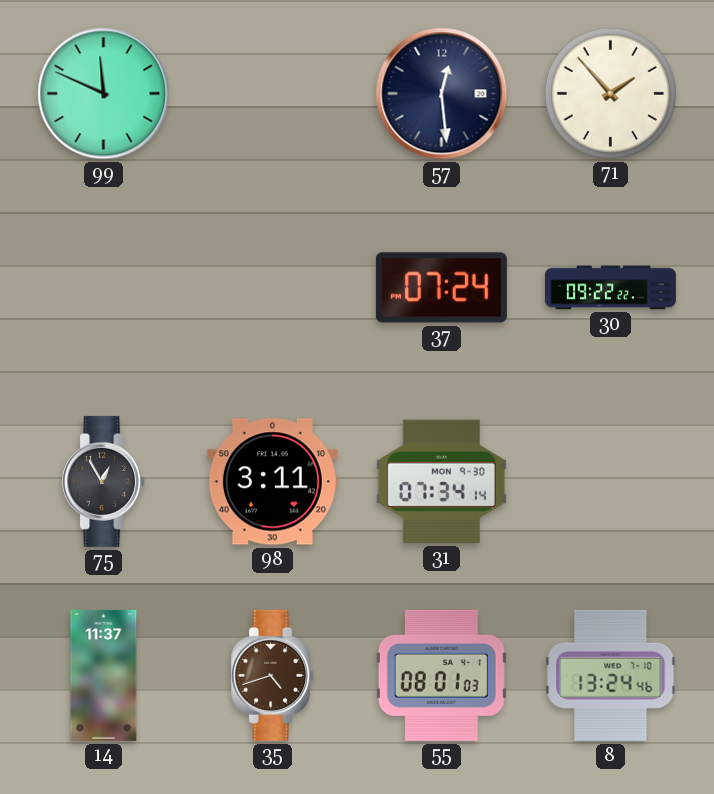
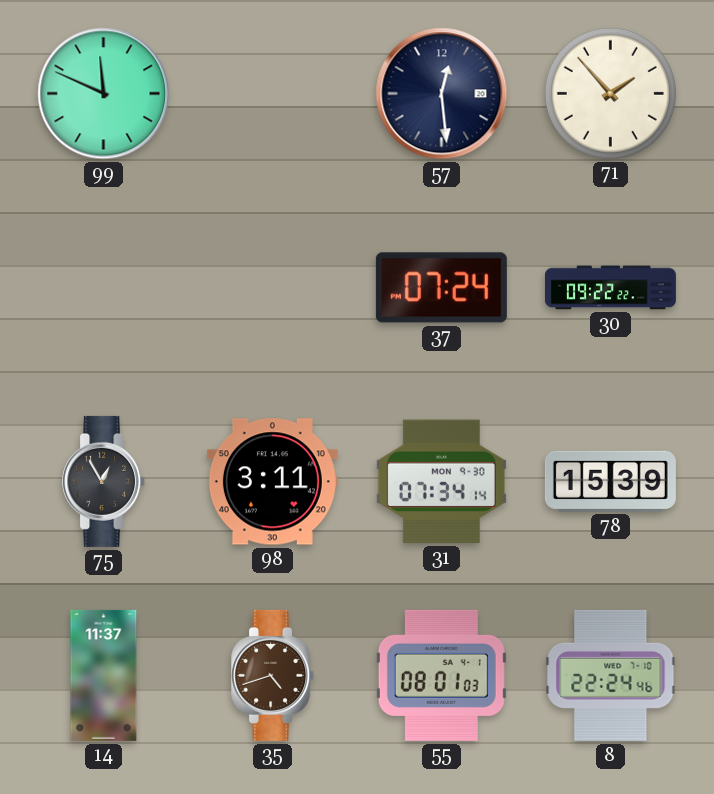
78: none -> 15:39 (610, 481)
8: 13:24 -> 22:24 (611, 675)
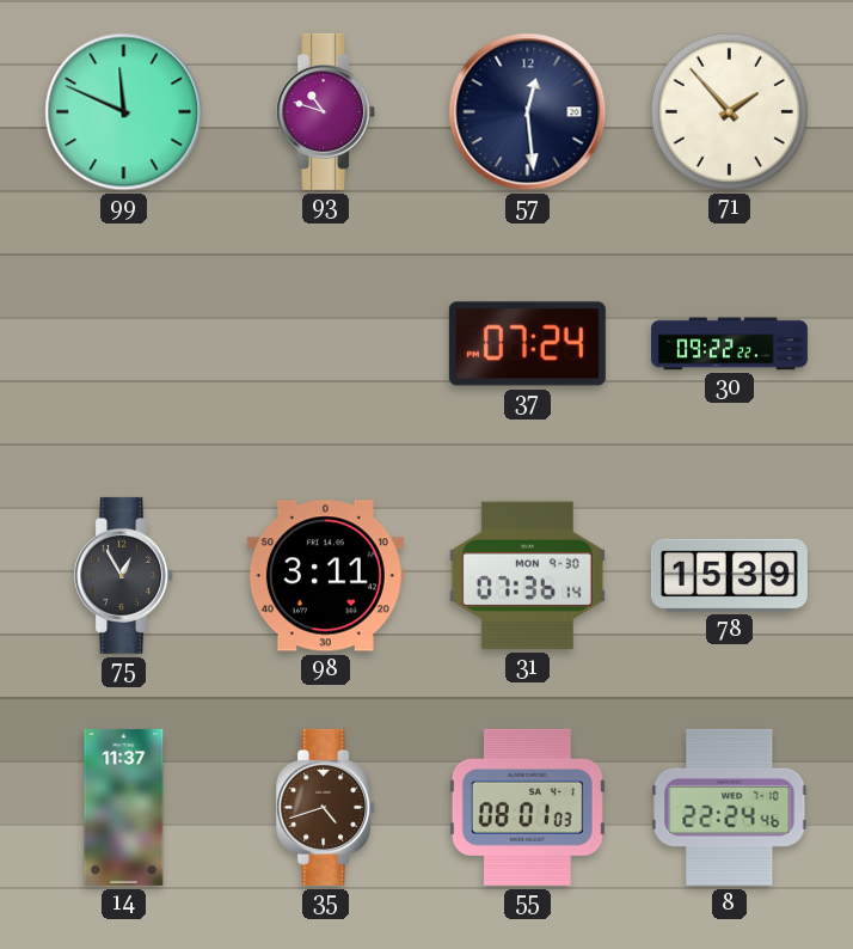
93: none -> 10:48 (326, 111)
31: 07:34 -> 07:36 (527, 576)
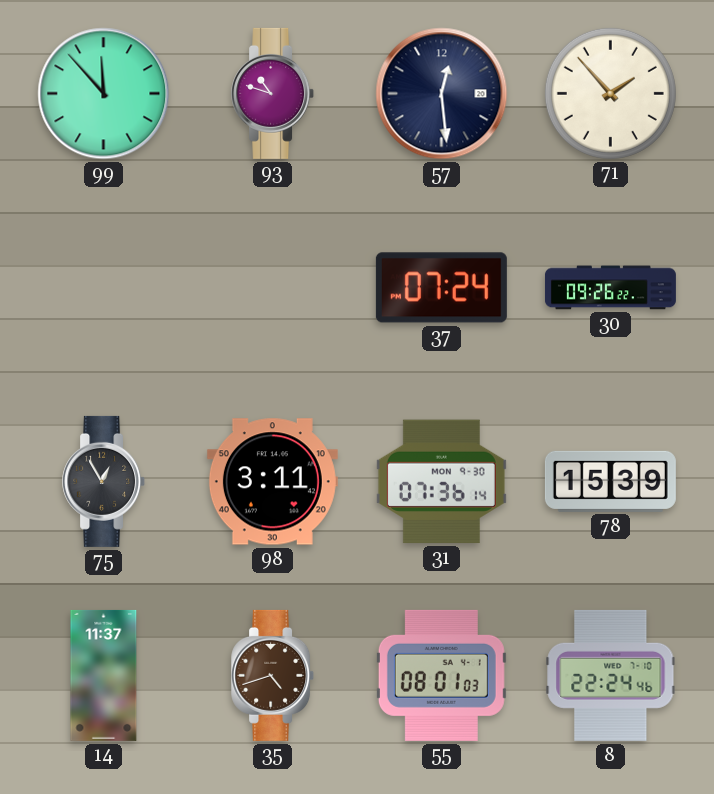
99: 11:49 -> 11:53 (104, 94)
30: 09:22 -> 09:26 (610, 288)
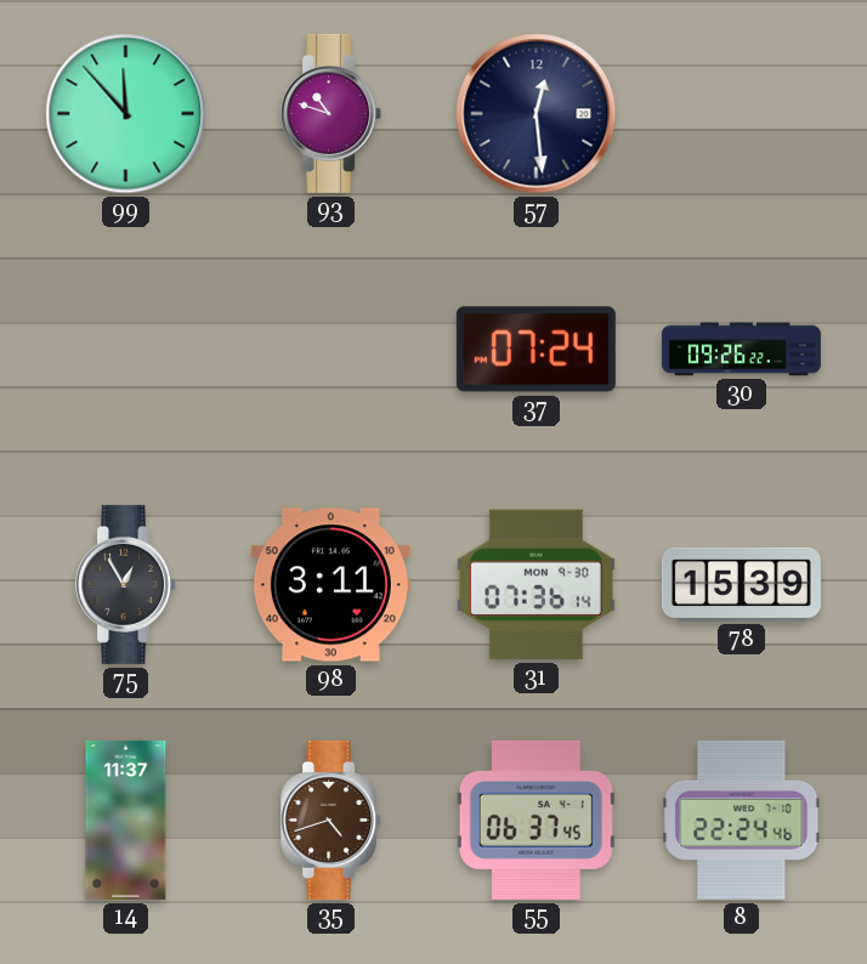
71: 1:53 -> none (610, 93)
55: 08:01 -> 06:37 (535, 820)
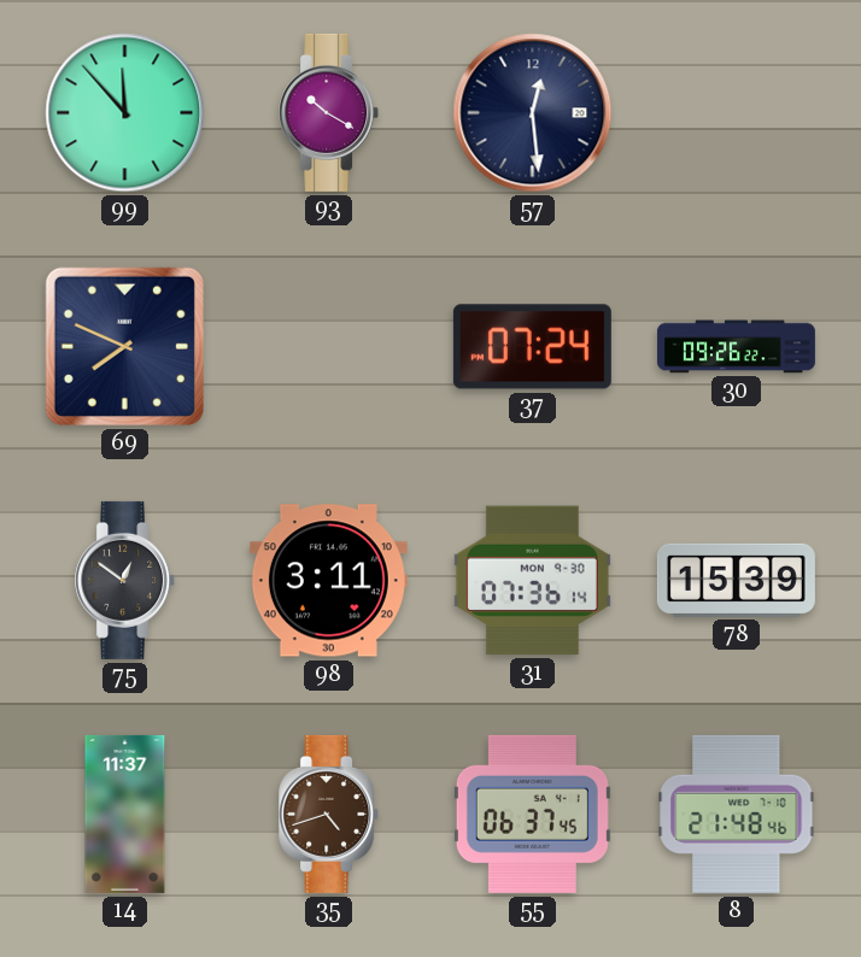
93: 10:48 -> 10:20 (329, 112)
69: none -> 7:49 (124, 346)
75: 12:55 -> 12:51 (125, 580)
8: 22:24 -> 21:48 (737, 814)
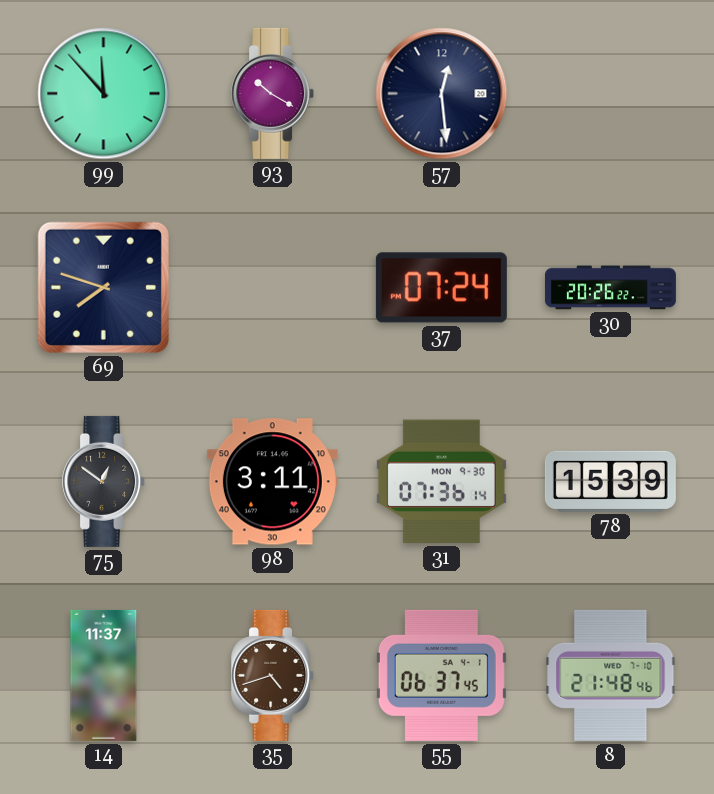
69: 7:49 -> 7:48 (103, 287)
30: 09:26 -> 20:26 (610, 288)
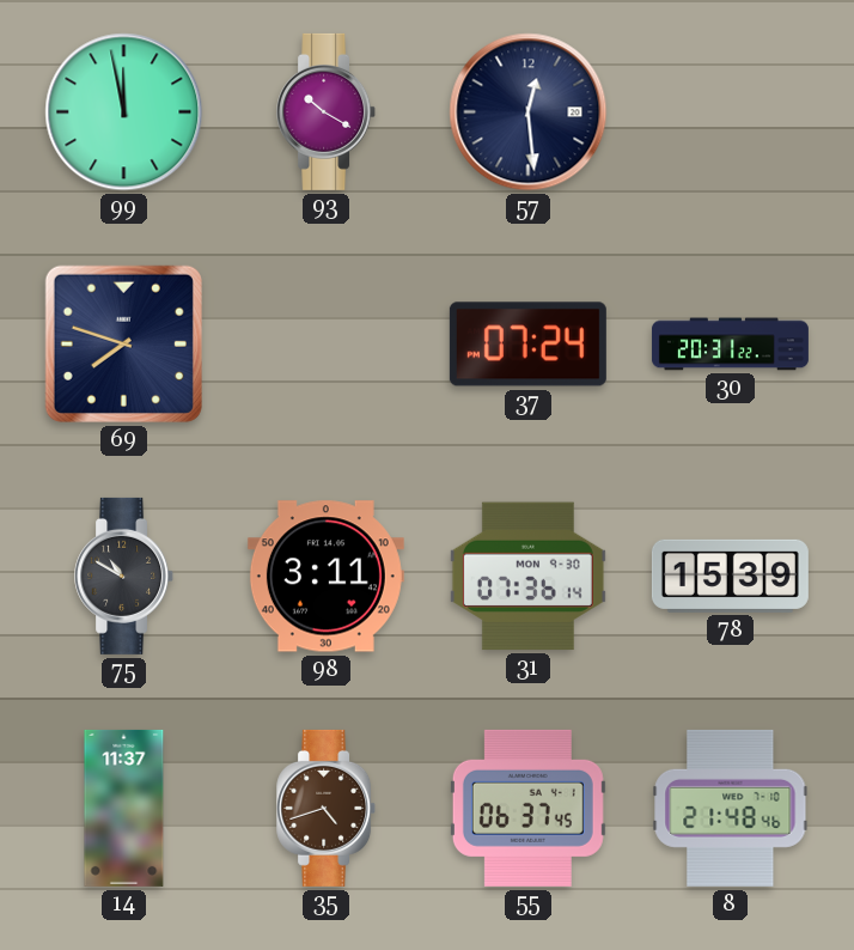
99: 11:53 -> 11:58 (124, 112)
30: 20:26 -> 20:31 (730, 345)
75: 12:51 -> 10:50 (124, 576)
